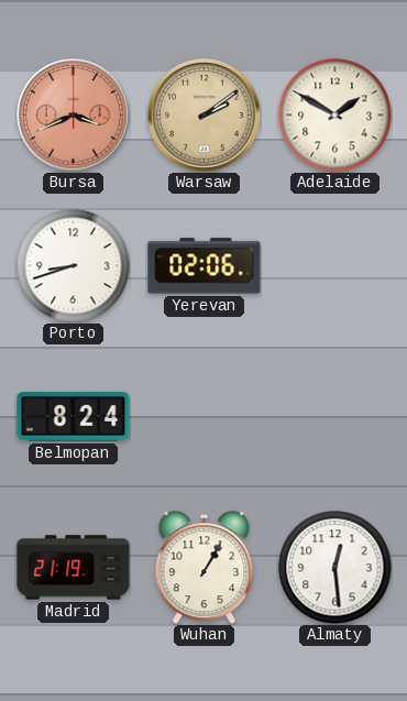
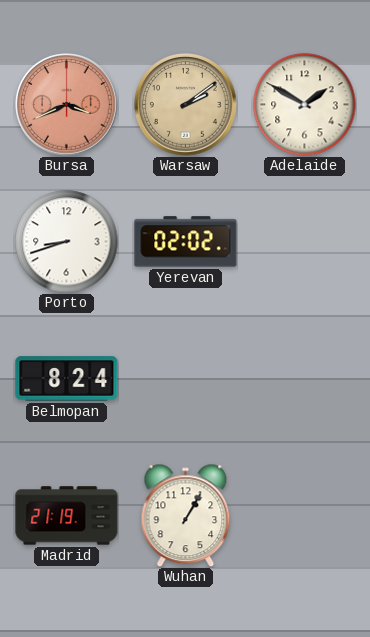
Yerevan: 02:06 -> 02:02 (186, 242)
Almaty: 12:29 -> none (335, 568)
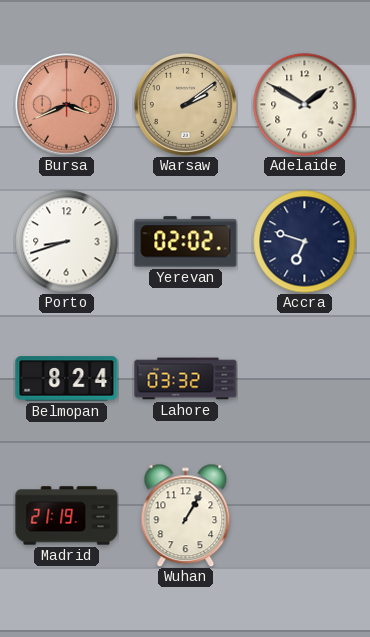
Accra: none -> 6:48 (305, 242)
Lahore: none -> 03:32 (186, 379)
